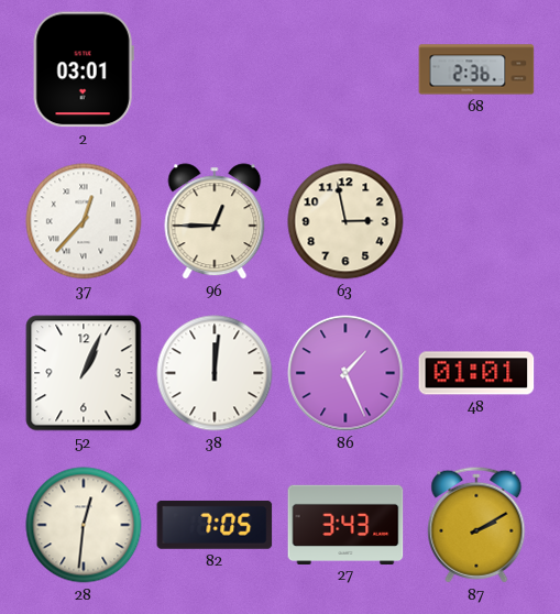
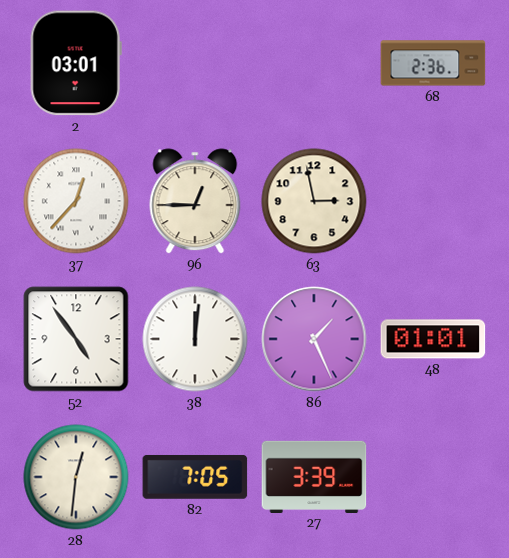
52: 1:04 -> 4:54 (76, 339)
27: 3:43 -> 3:39 (314, 476)
87: 2:10 -> none (476, 525)
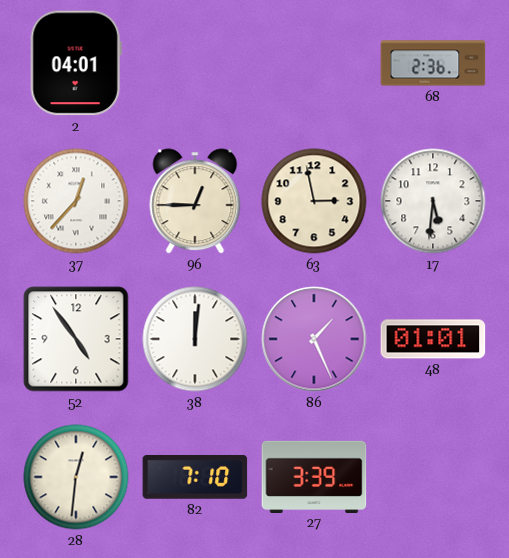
2: 03:01 -> 04:01 (76, 63)
17: none -> 5:31 (433, 201)
82: 7:05 -> 7:10 (195, 477)
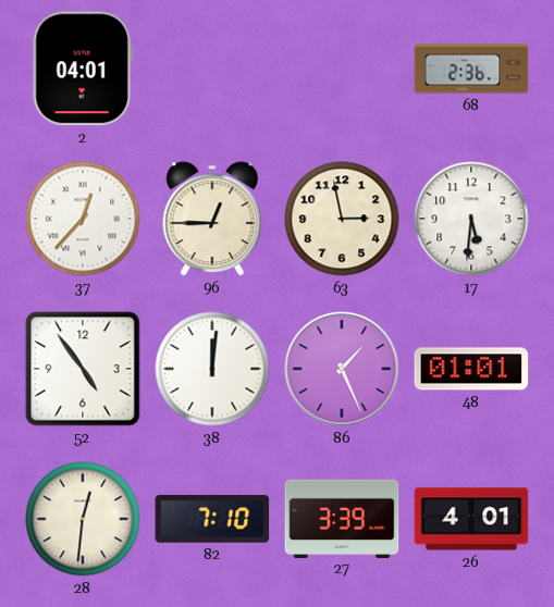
26: none -> 4:01 (471, 519)
